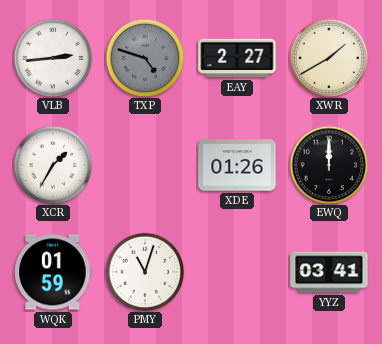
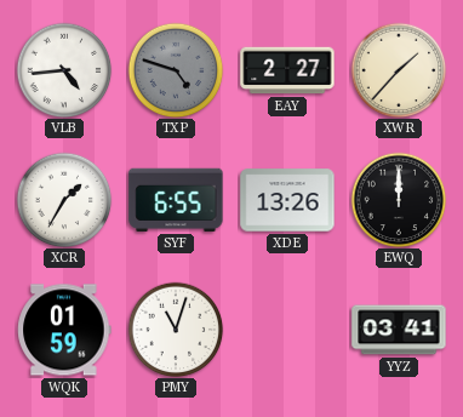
VLB: 2:44 -> 4:44 (64, 70)
XWR: 1:40 -> 1:37 (399, 70)
SYF: none -> 6:55 (176, 200)
XDE: 01:26 -> 13:26 (287, 200)
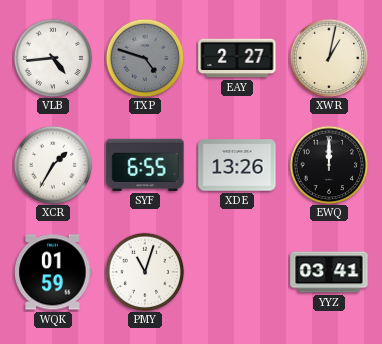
XWR: 1:37 -> 1:02 (329, 58)
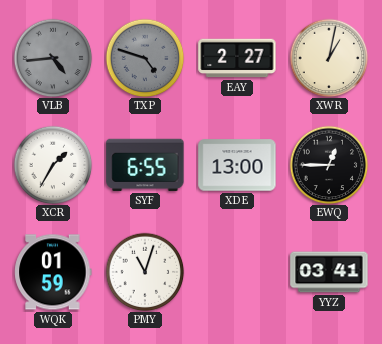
VLB dial: white -> grey (53, 58)
XDE: 13:26 -> 13:00 (237, 165)
EWQ: 12:00 -> 12:45 (329, 165)
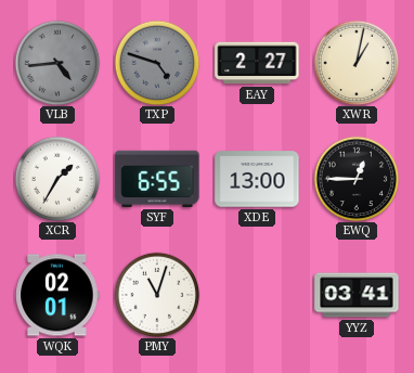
WQK: 01:59 -> 02:01 (57, 295)
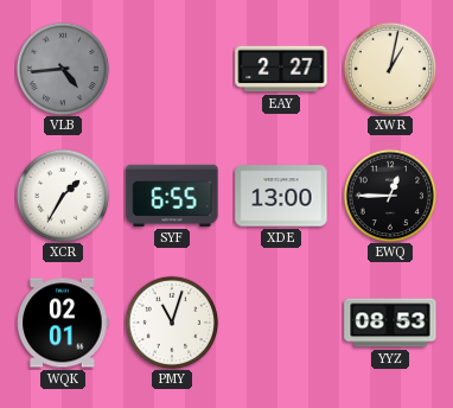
TXP: 4:48 -> none (157, 63)
YYZ: 03:41 -> 08:53 (390, 323)
